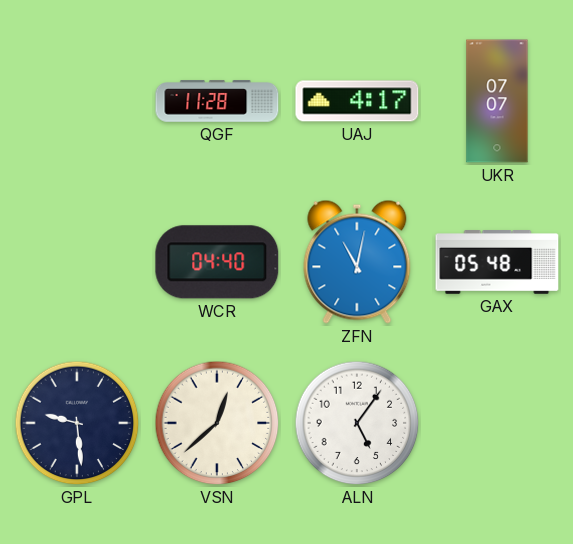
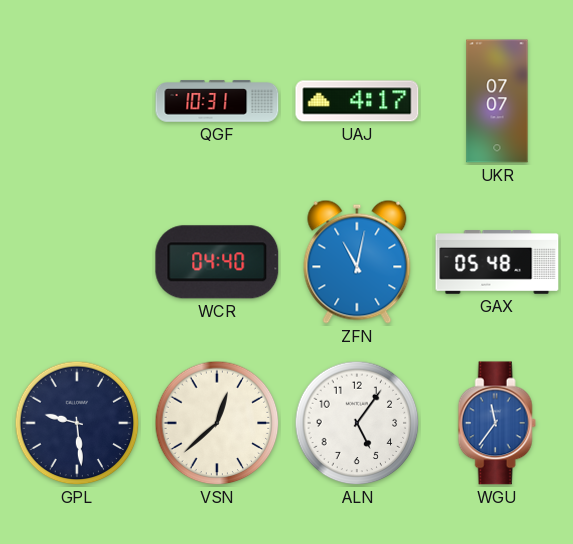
QGF: 11:28 -> 10:31 (217, 101)
WGU: none -> 11:36 (497, 423)
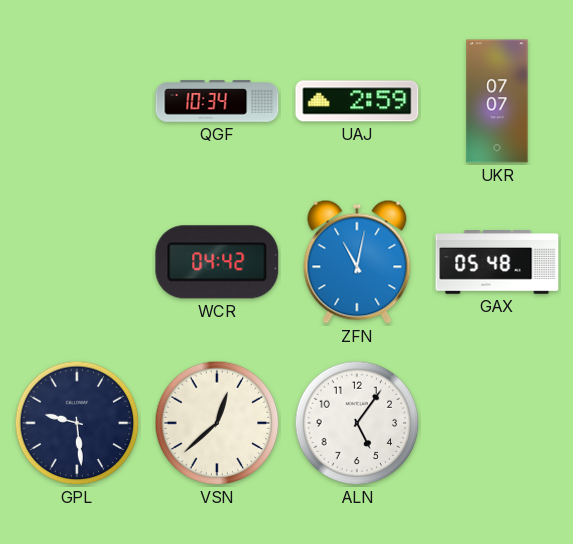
QGF: 10:31 -> 10:34 (217, 101)
UAJ: 4:17 -> 2:59 (357, 101)
WCR: 04:40 -> 04:42 (217, 262)
WGU: 11:36 -> none (497, 423)
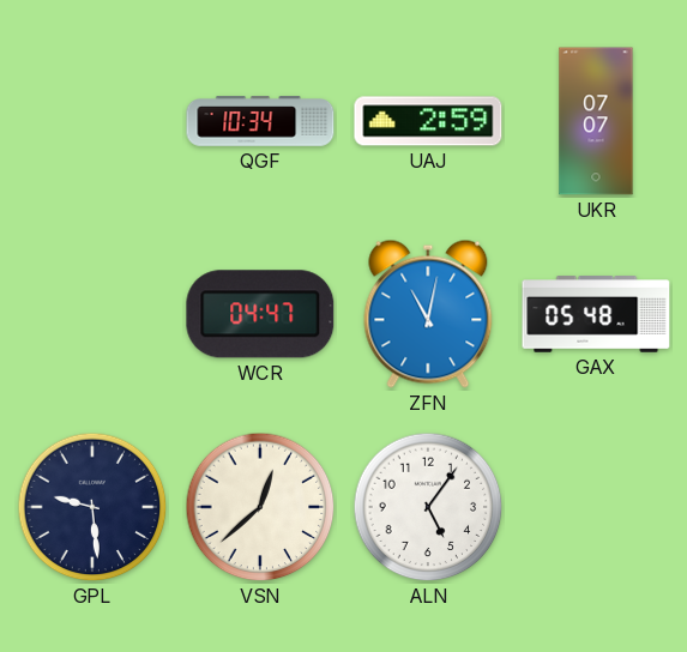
WCR: 04:42 -> 04:47 (260, 314)
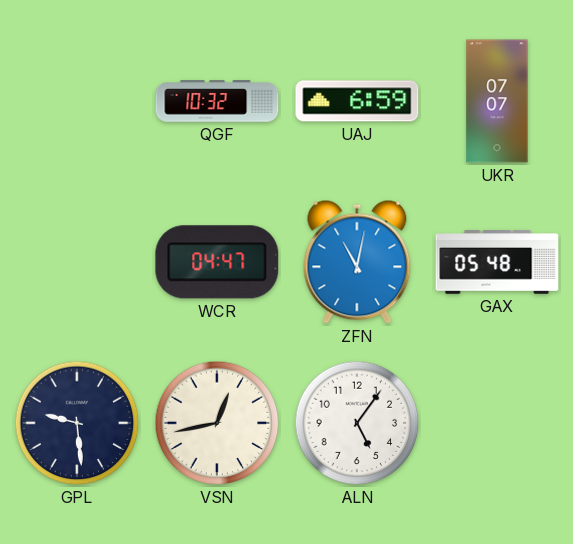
QGF: 10:34 -> 10:32 (217, 101)
UAJ: 2:59 -> 6:59 (357, 101)
VSN: 12:38 -> 12:43 (217, 423)
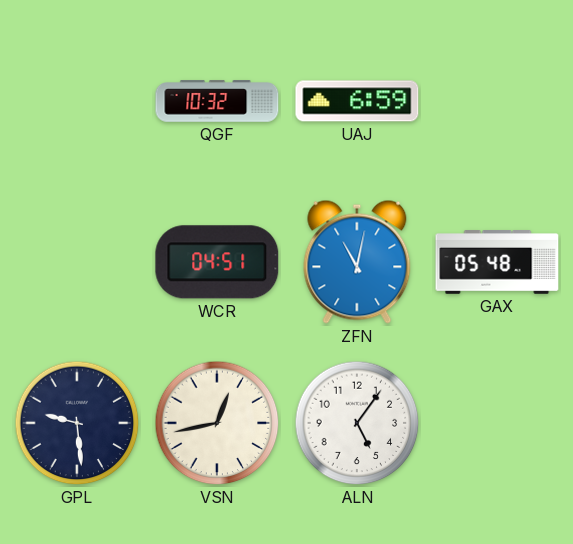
UKR: 07:07 -> none (497, 101)
WCR: 04:47 -> 04:51 (217, 262)
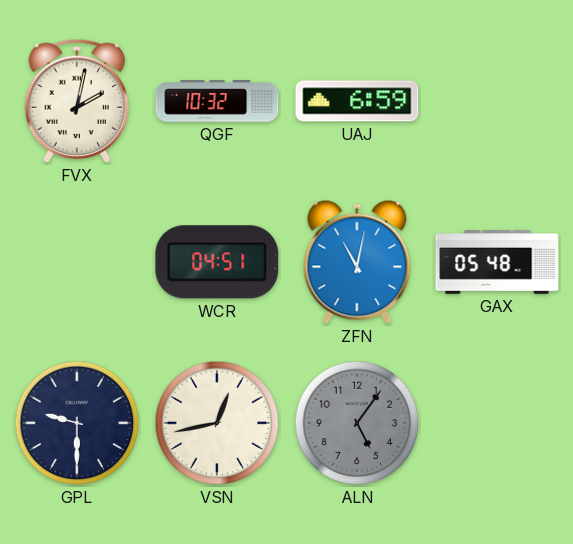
FVX: none -> 2:02 (76, 101)
GPL: 9:29 -> 9:30 (77, 423)
ALN dial: white -> grey (357, 423)
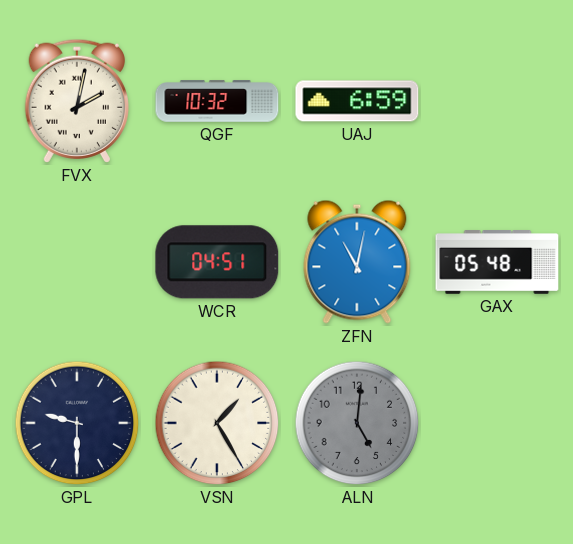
VSN: 12:43 -> 1:25 (217, 423)
ALN: 5:06 -> 5:01 (357, 423)
